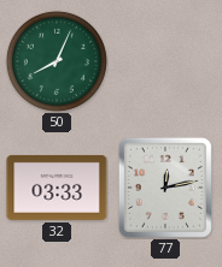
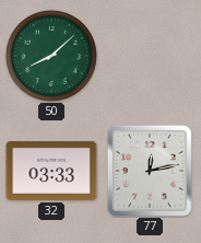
50: 8:04 -> 8:08 (51, 56)
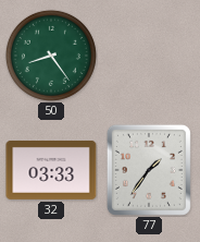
50: 8:08 -> 8:24 (51, 56)
77: 12:13 -> 1:36 (149, 170)
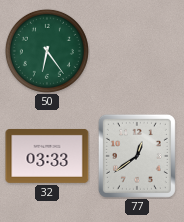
50: 8:24 -> 6:24 (47, 51)
77: 1:36 -> 12:39 (137, 156)
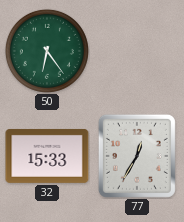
32: 03:33 -> 15:33 (47, 156)
77: 12:39 -> 12:35 (137, 156)
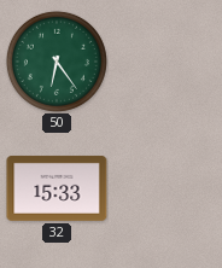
77: 12:35 -> none (137, 156)
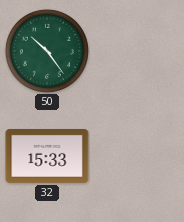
50: 6:24 -> 10:24 (47, 51)
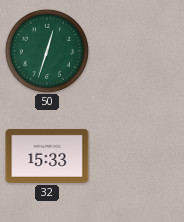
50: 10:24 -> 12:33 (47, 51)
